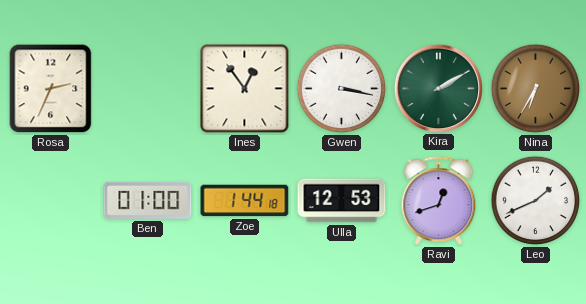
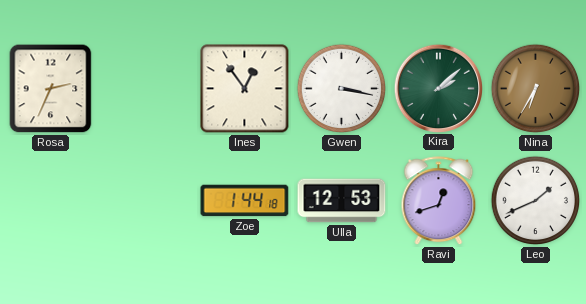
Kira: 2:10 -> 2:08 (438, 88)
Ben: 01:00 -> none (148, 200)
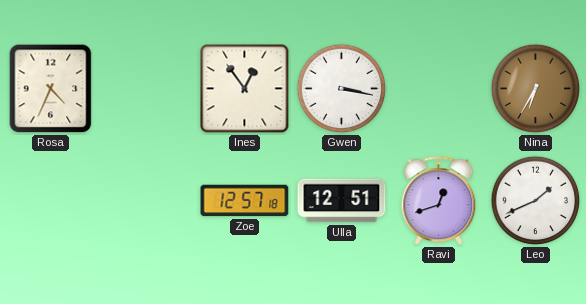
Rosa: 2:34 -> 4:34 (51, 89)
Kira: 2:08 -> none (438, 88)
Zoe: 1:44 -> 12:57 (245, 201)
Ulla: 12:53 -> 12:51 (342, 201)
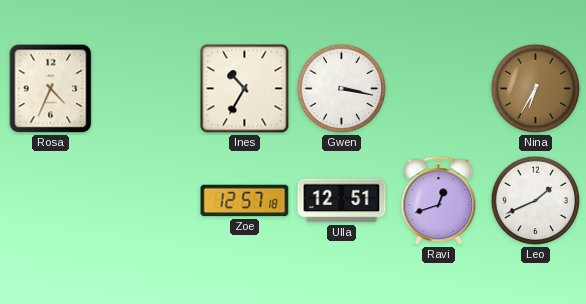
Ines: 12:54 -> 10:35 (245, 89)
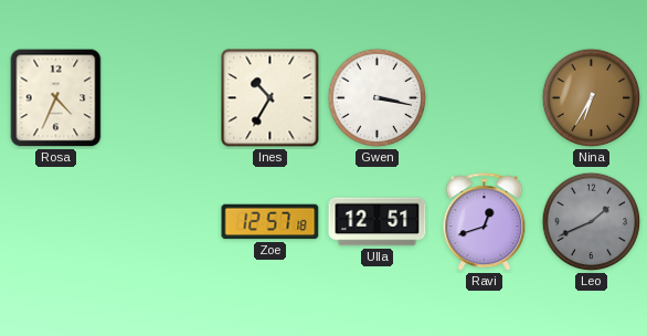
Leo dial: white -> grey (592, 222)
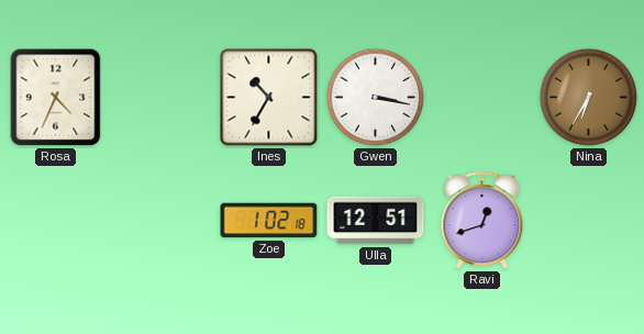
Zoe: 12:57 -> 1:02 (269, 221)
Leo: 1:41 -> none (592, 222)
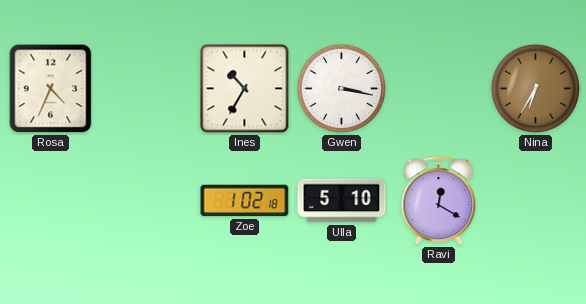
Ulla: 12:51 -> 5:10 (342, 201)
Ravi: 12:42 -> 12:20 (439, 201)
